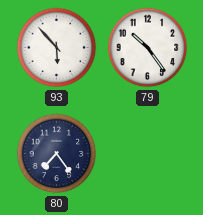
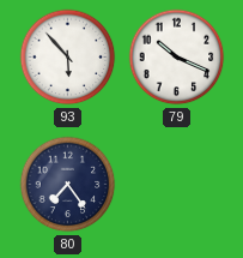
79: 10:24 -> 10:19 (177, 58)
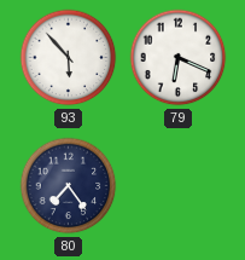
79: 10:19 -> 6:19 (179, 58)
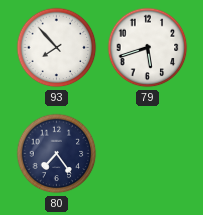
93: 5:53 -> 7:53 (57, 48)
79: 6:19 -> 5:42 (148, 48)
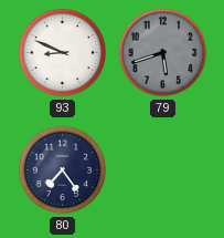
93: 7:53 -> 8:49 (63, 53)
79 dial: white -> grey (163, 53)
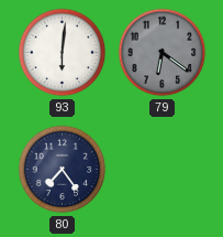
93: 8:49 -> 6:01 (63, 53)
79: 5:42 -> 6:21 (163, 53)
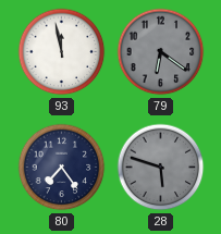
93: 6:01 -> 11:58 (62, 52)
28: none -> 5:48 (161, 168)
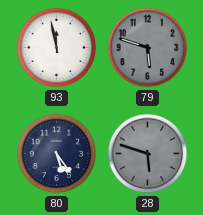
79: 6:21 -> 5:48 (148, 48)
80: 7:24 -> 5:24 (57, 154)
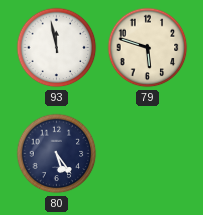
79 dial: grey -> cream (148, 48)
28: 5:48 -> none (148, 154)
